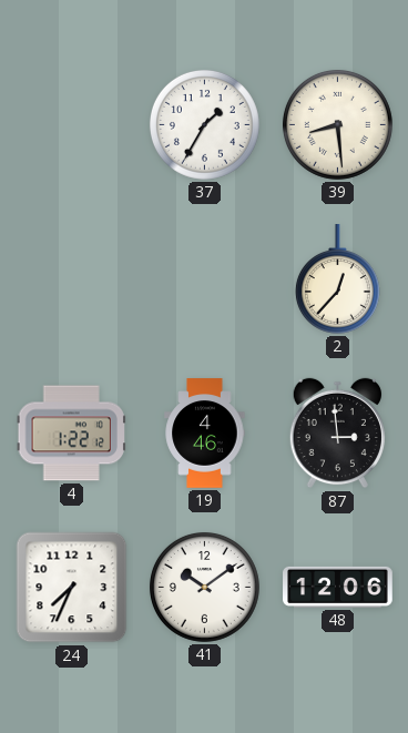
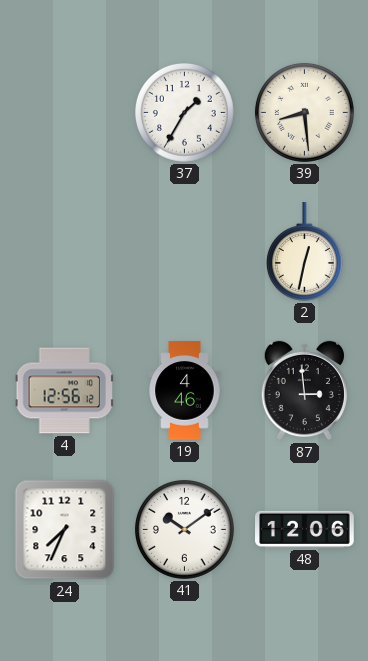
2: 12:37 -> 12:32 (304, 252)
4: 1:22 -> 12:56 (64, 391)
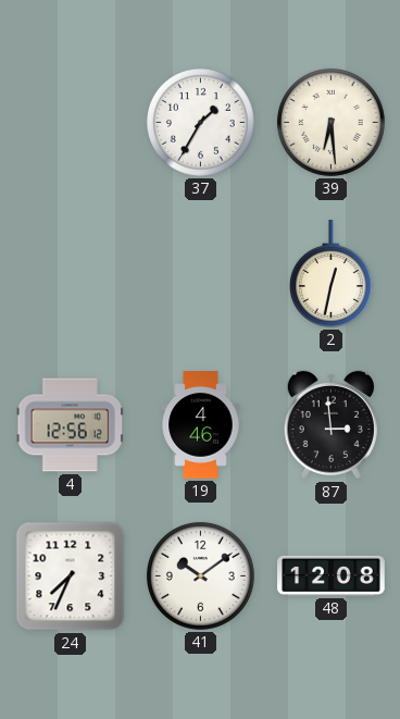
39: 8:29 -> 6:29 (330, 122)
48: 12:06 -> 12:08 (332, 575)
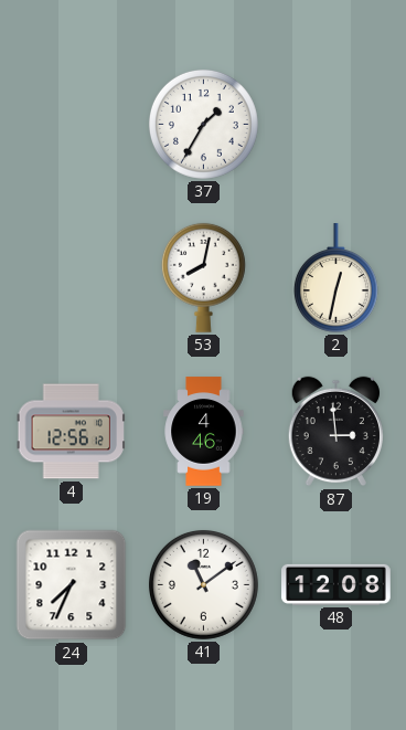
39: 6:29 -> none (330, 122)
53: none -> 8:02 (203, 277)
41: 10:09 -> 11:09 (203, 584)
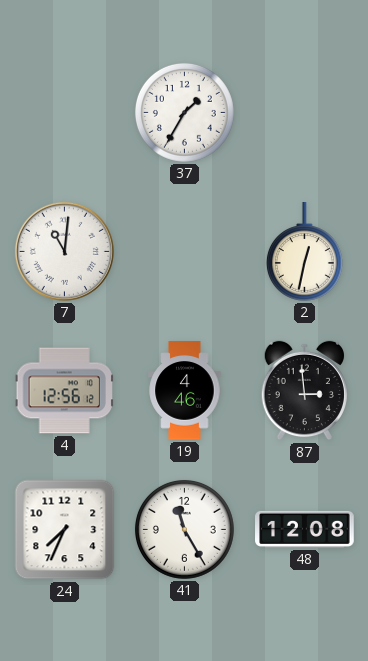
7: none -> 11:01 (64, 251)
53: 8:02 -> none (203, 277)
41: 11:09 -> 11:25 (184, 529)
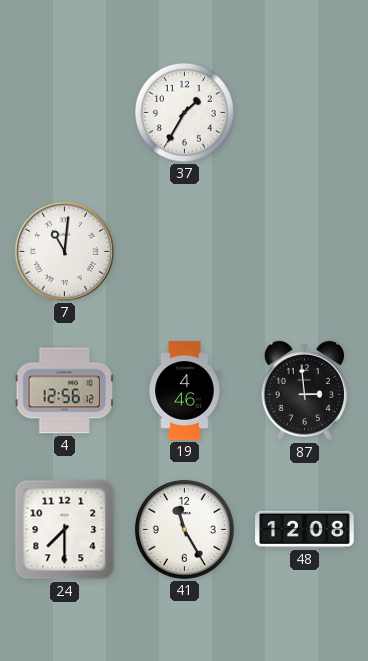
2: 12:32 -> none (304, 252)
24: 7:34 -> 7:30 (65, 530)
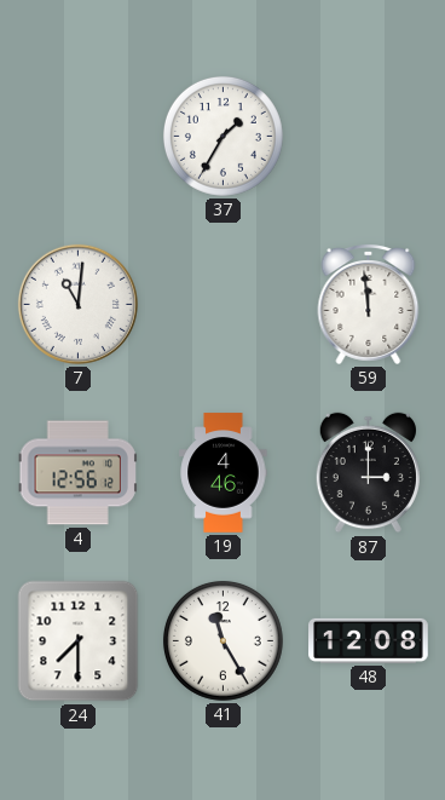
59: none -> 11:59 (369, 304)
87: 2:59 -> 3:00 (368, 473)
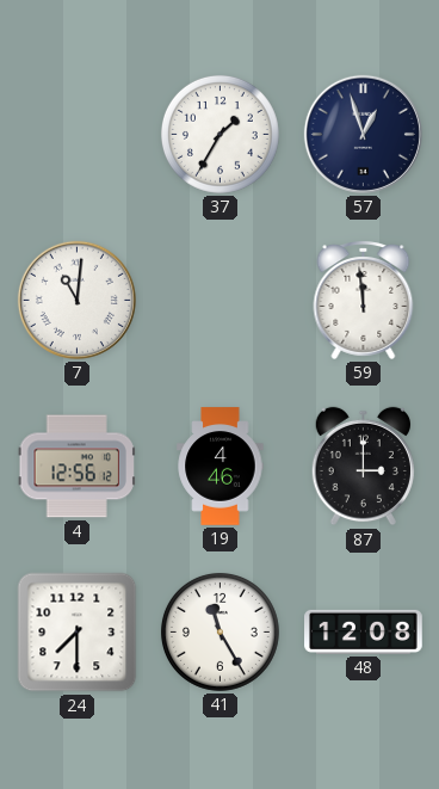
57: none -> 12:57 (363, 134)
